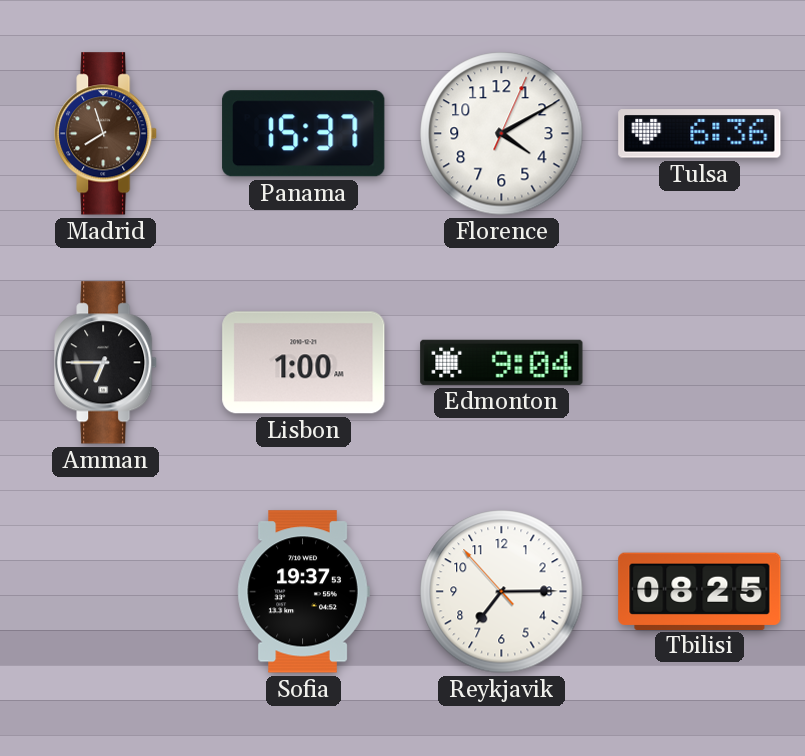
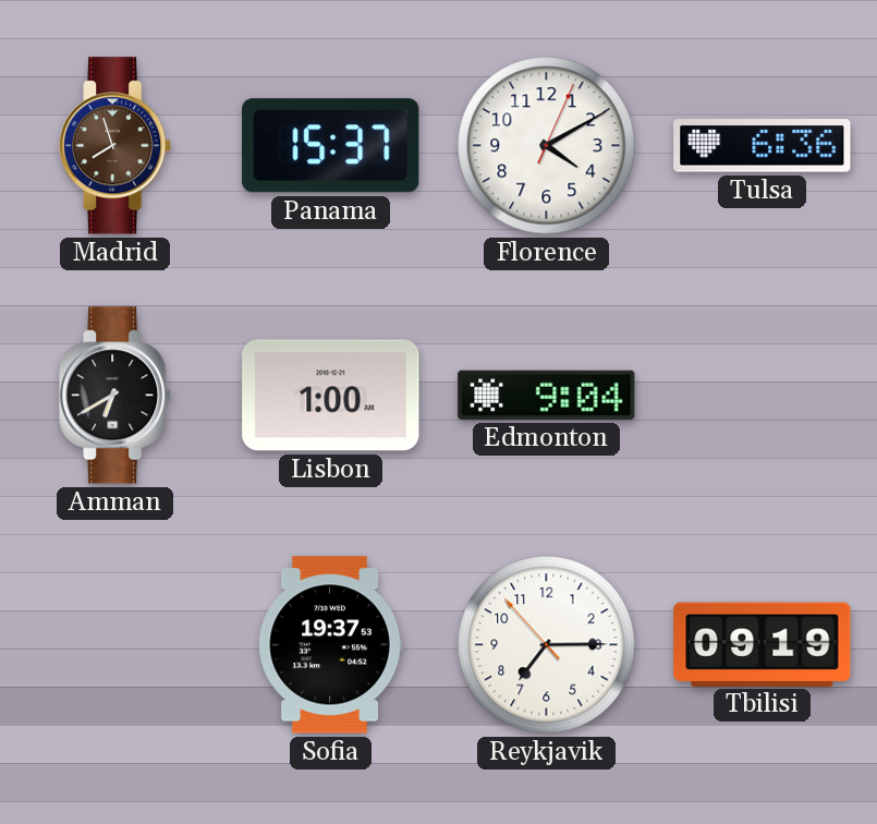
Amman: 6:45 -> 6:40 (115, 396)
Tbilisi: 08:25 -> 09:19 (763, 644)
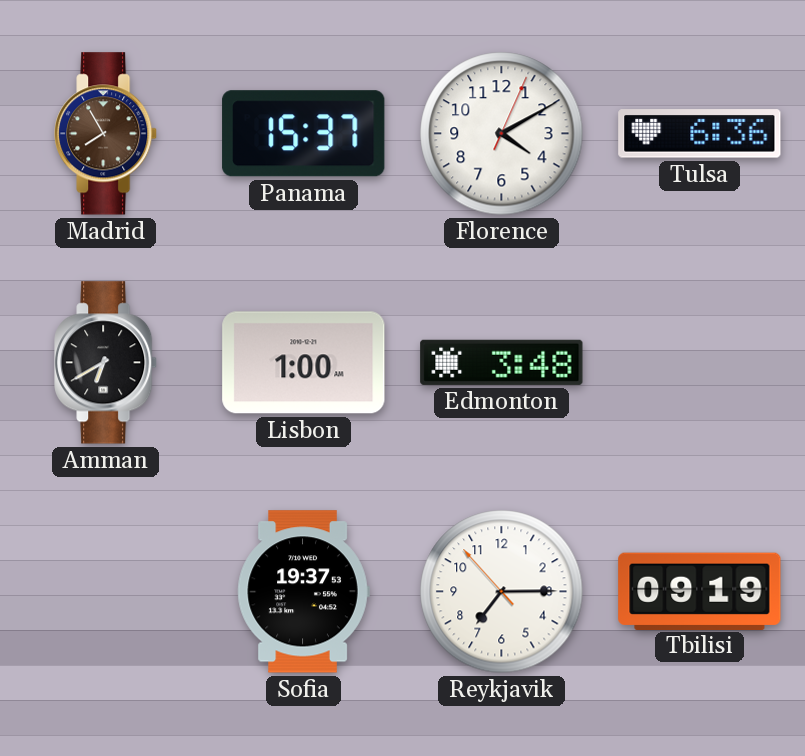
Madrid: 7:57 -> 7:55 (106, 134)
Edmonton: 9:04 -> 3:48 (502, 362)
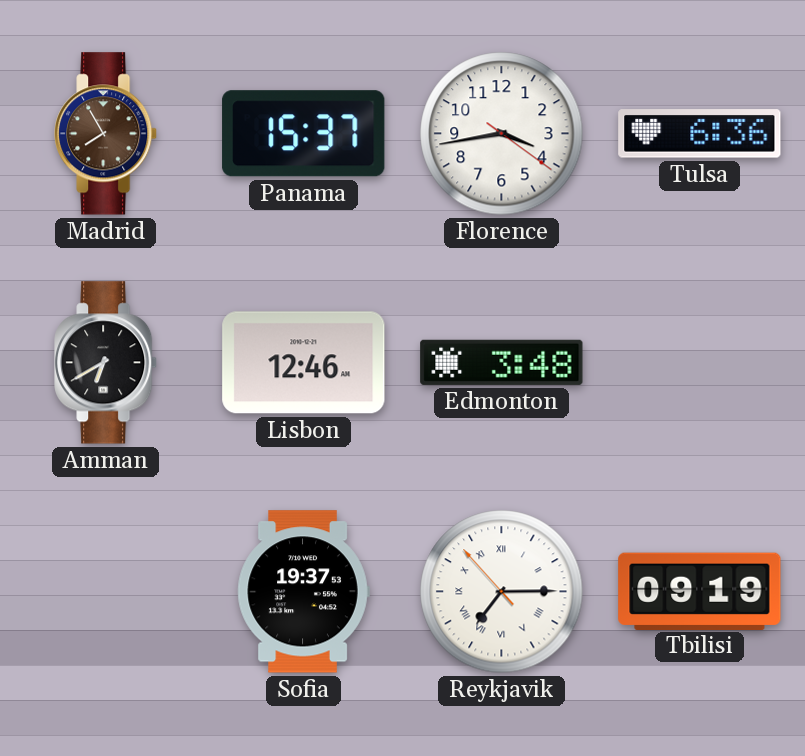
Florence: 4:10 -> 3:43 (502, 134)
Lisbon: 1:00 -> 12:46 (304, 363)
Reykjavik numerals: Arabic -> Roman (502, 592)
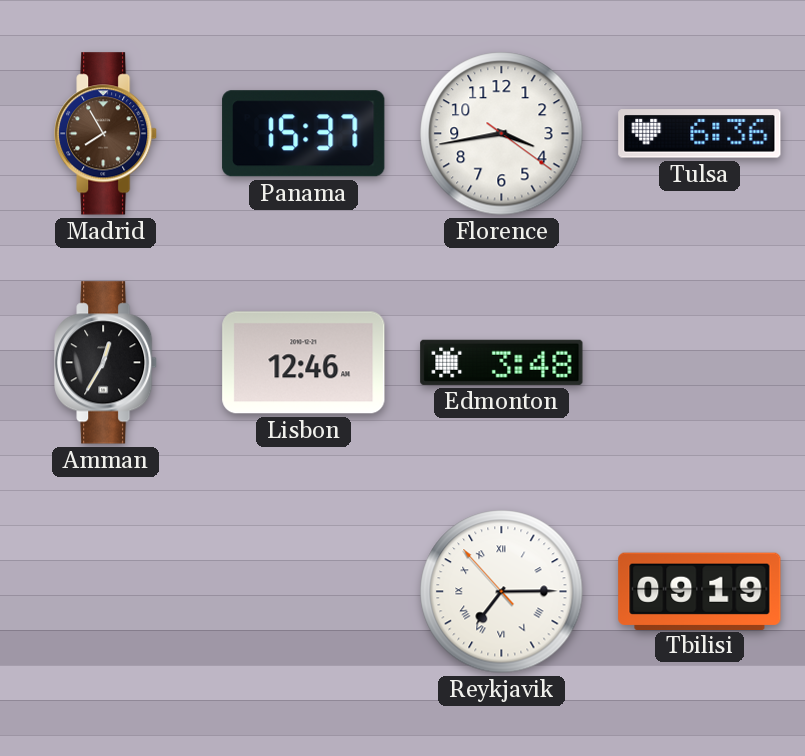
Amman: 6:40 -> 12:35 (106, 363)
Sofia: 19:37 -> none (303, 592)
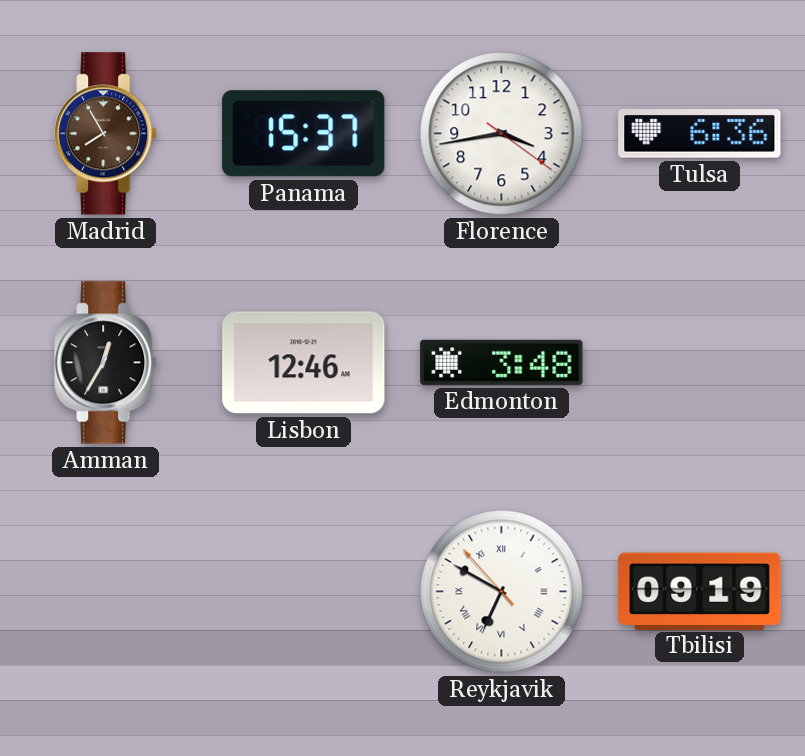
Reykjavik: 7:14 -> 6:49 (502, 592)
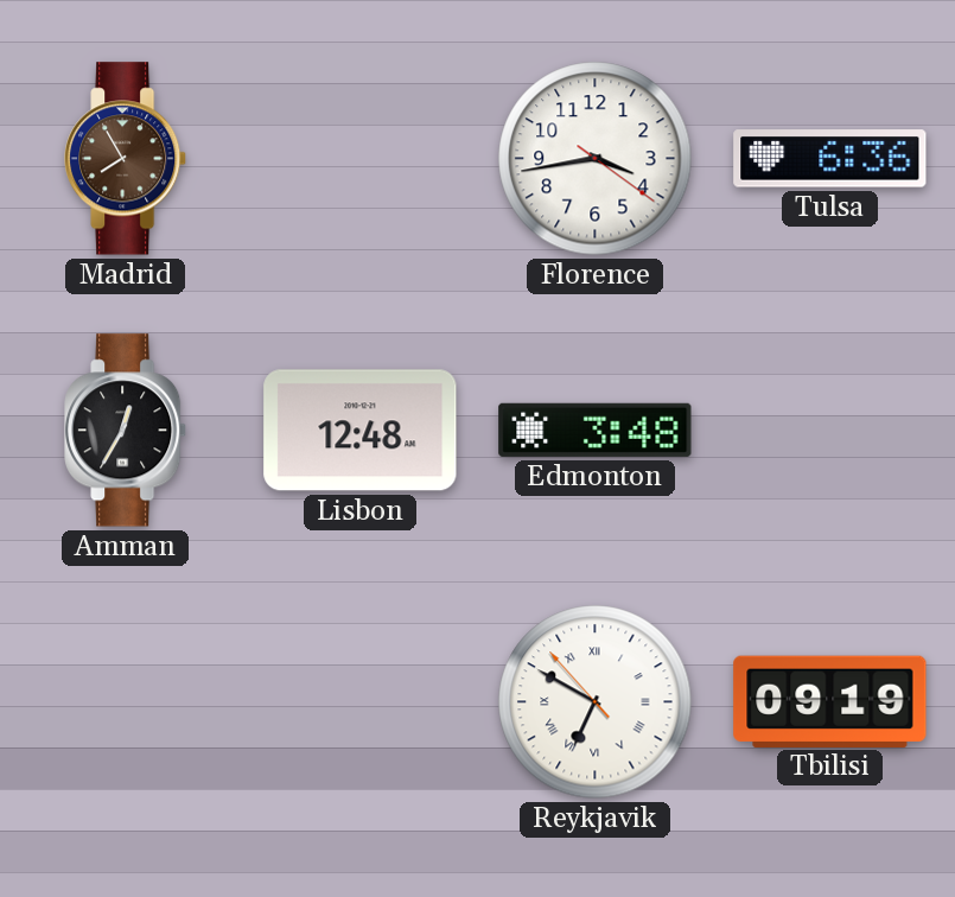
Panama: 15:37 -> none (304, 134)
Lisbon: 12:46 -> 12:48 (361, 431)
